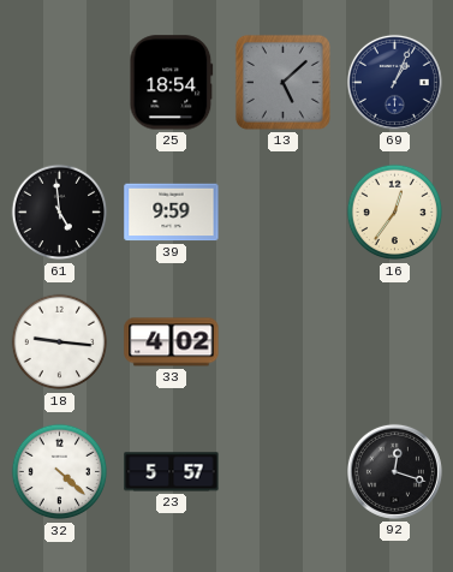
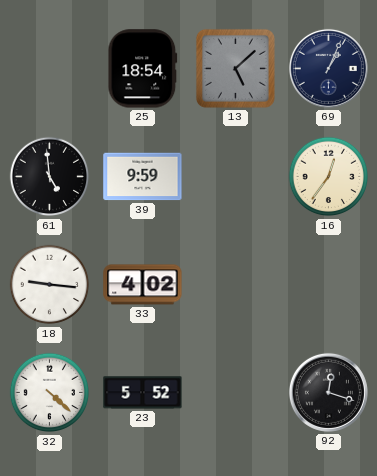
23: 5:57 -> 5:52 (143, 393)
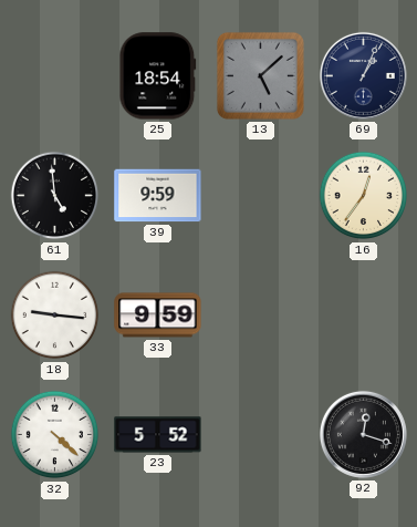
33: 4:02 -> 9:59 (158, 316)
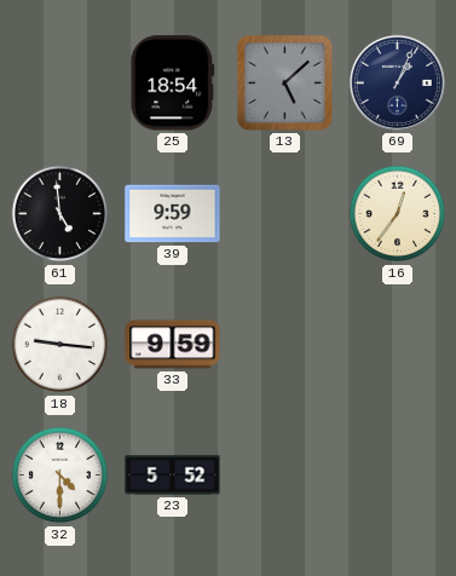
32: 4:22 -> 4:30 (60, 476)
92: 12:18 -> none (363, 434)
